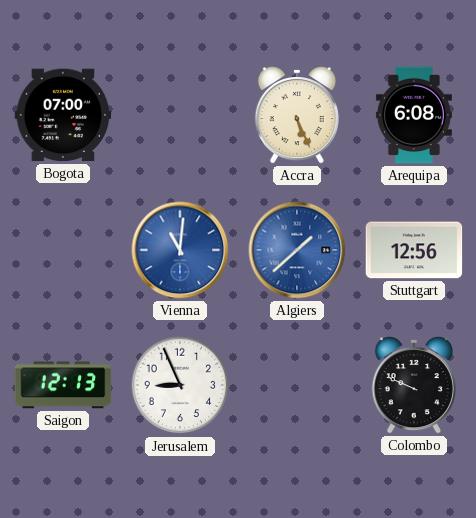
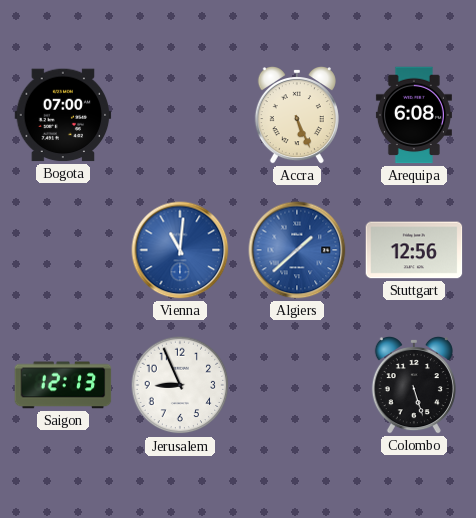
Colombo: 9:49 -> 5:27 (414, 385)
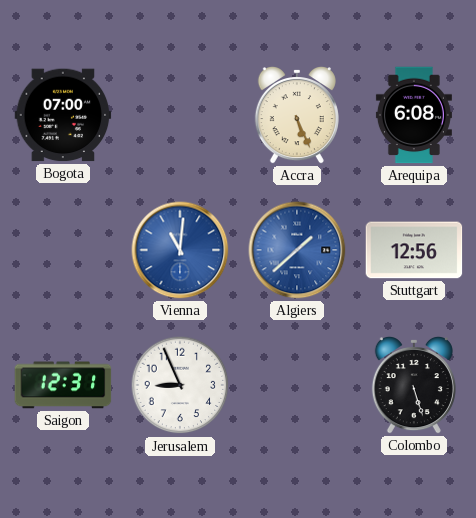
Saigon: 12:13 -> 12:31 (63, 385)
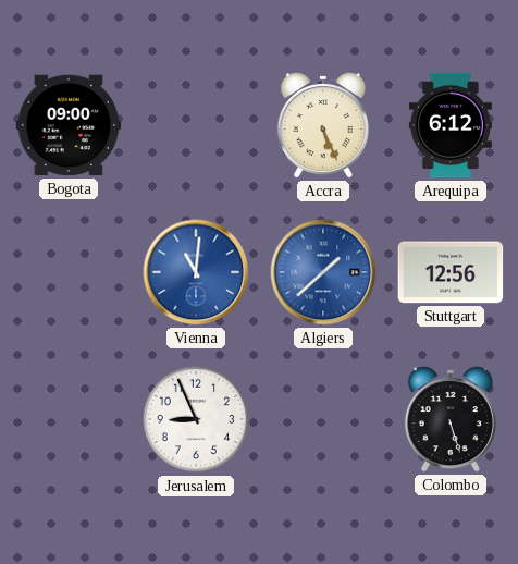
Bogota: 07:00 -> 09:00 (69, 125)
Arequipa: 6:08 -> 6:12 (451, 125)
Saigon: 12:31 -> none (63, 385)
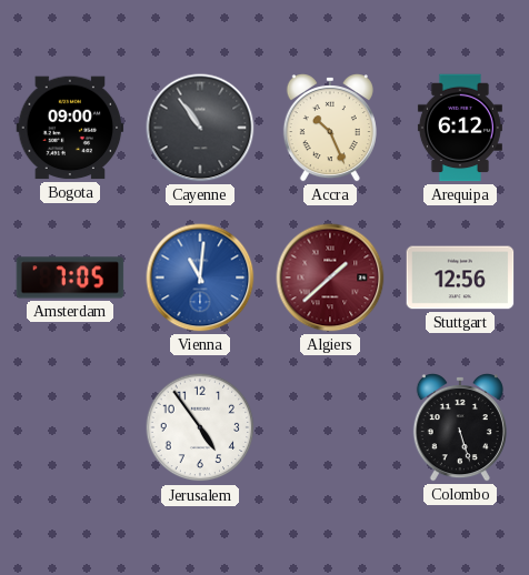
Cayenne: none -> 10:54 (200, 128)
Accra: 5:26 -> 10:26 (330, 128)
Amsterdam: none -> 7:05 (70, 278)
Algiers dial: blue -> burgundy (330, 278)
Jerusalem: 8:56 -> 4:54 (200, 427)
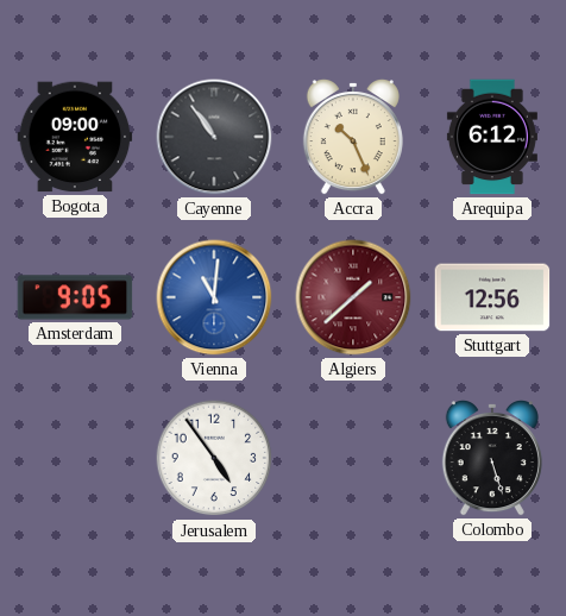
Amsterdam: 7:05 -> 9:05 (75, 297)
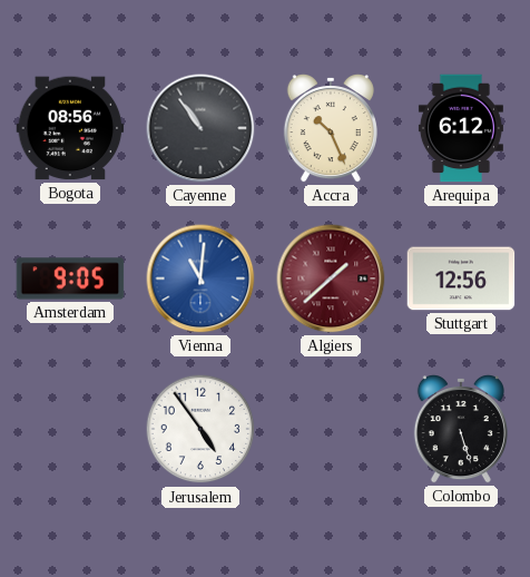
Bogota: 09:00 -> 08:56 (70, 128)
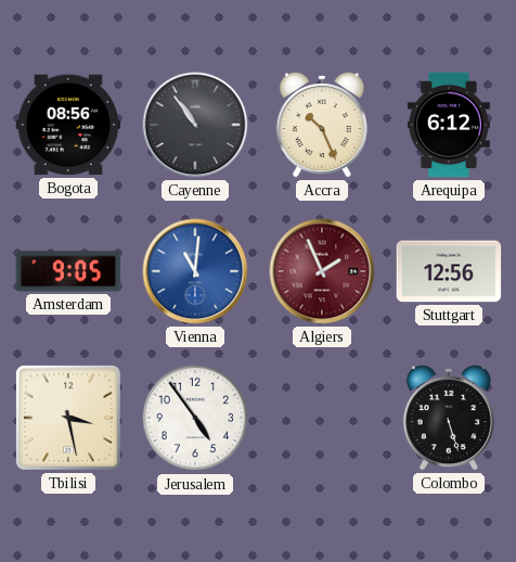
Algiers: 1:38 -> 1:56 (322, 271)
Tbilisi: none -> 3:28 (68, 418)
